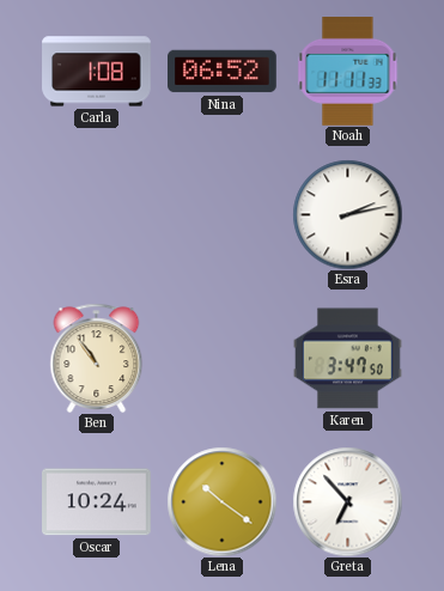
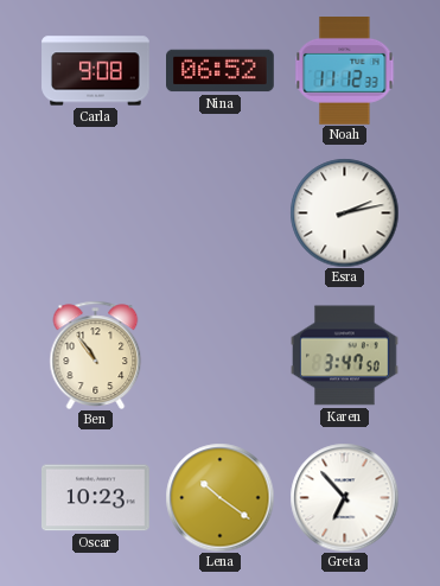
Carla: 1:08 -> 9:08 (96, 71)
Noah: 11:11 -> 11:12 (345, 71)
Oscar: 10:24 -> 10:23 (96, 498)
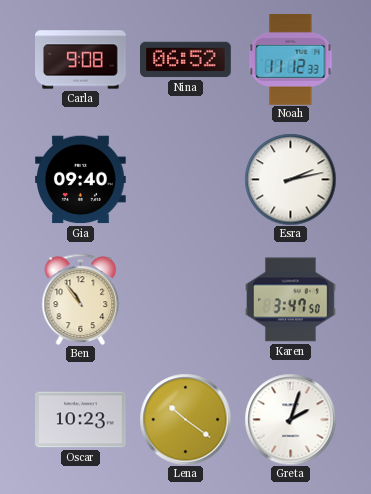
Gia: none -> 09:40 (81, 180)
Greta: 6:53 -> 2:03 (290, 419)
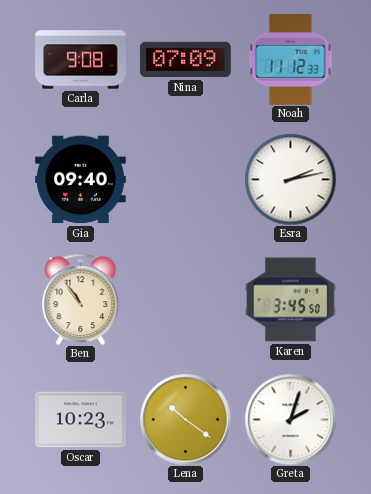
Nina: 06:52 -> 07:09 (186, 60)
Karen: 3:47 -> 3:45 (291, 300)
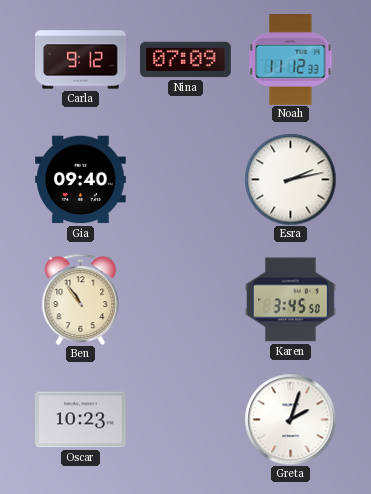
Carla: 9:08 -> 9:12 (81, 60)
Lena: 10:21 -> none (185, 419)
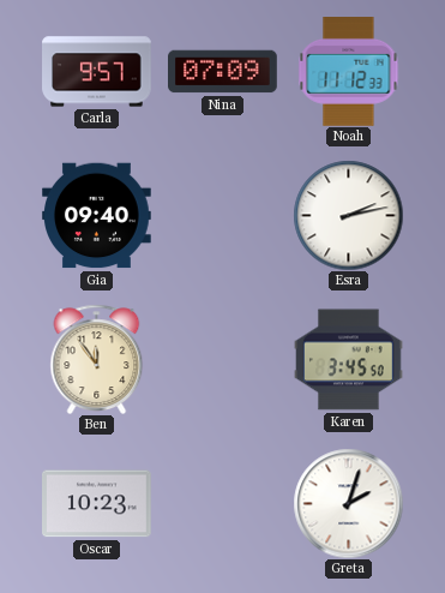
Carla: 9:12 -> 9:57 (97, 72)
Ben: 10:54 -> 11:54 (97, 359)
